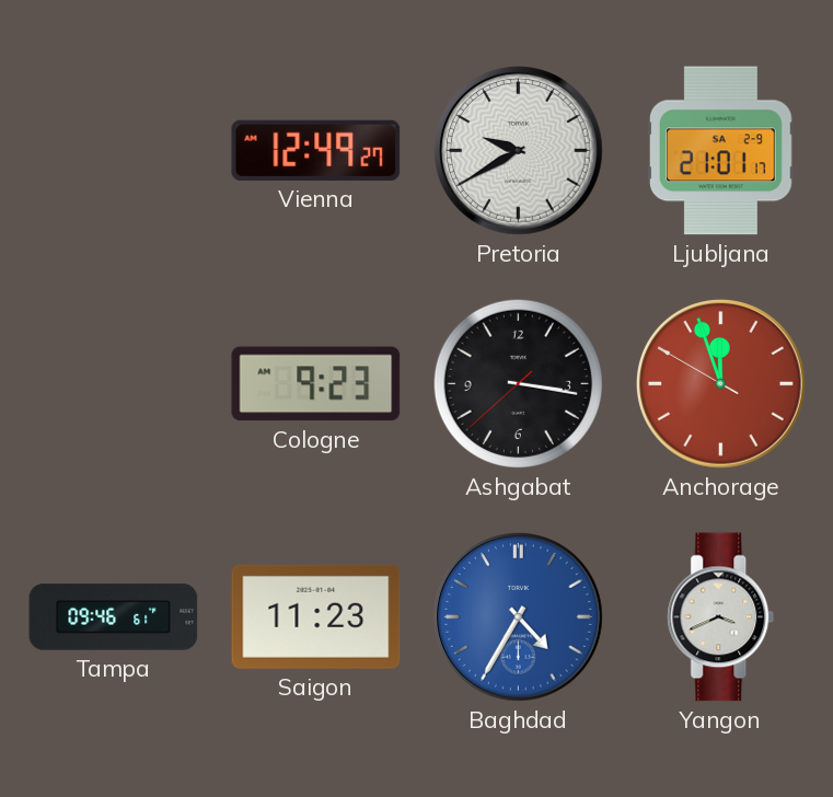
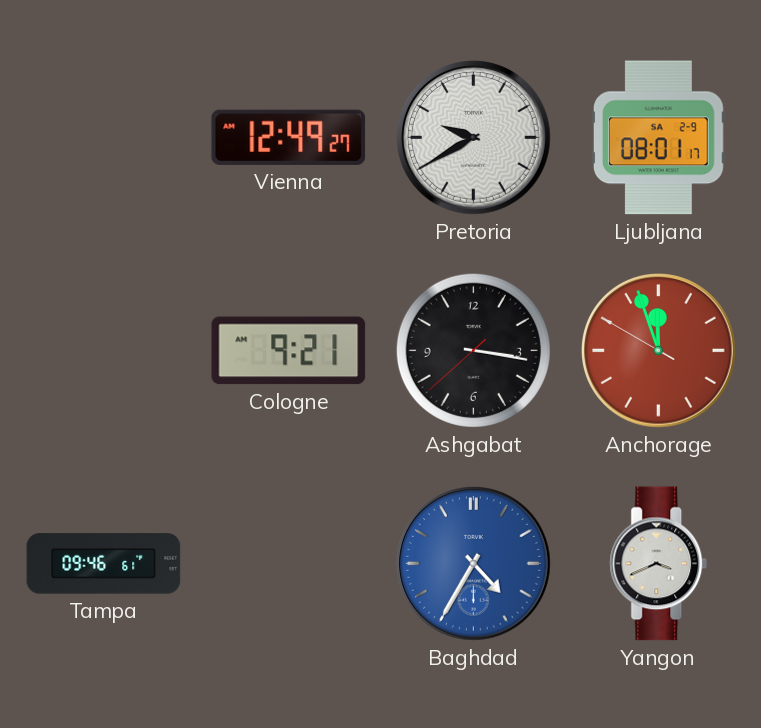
Ljubljana: 21:01 -> 08:01 (658, 138)
Cologne: 9:23 -> 9:21 (289, 351)
Saigon: 11:23 -> none (316, 616)
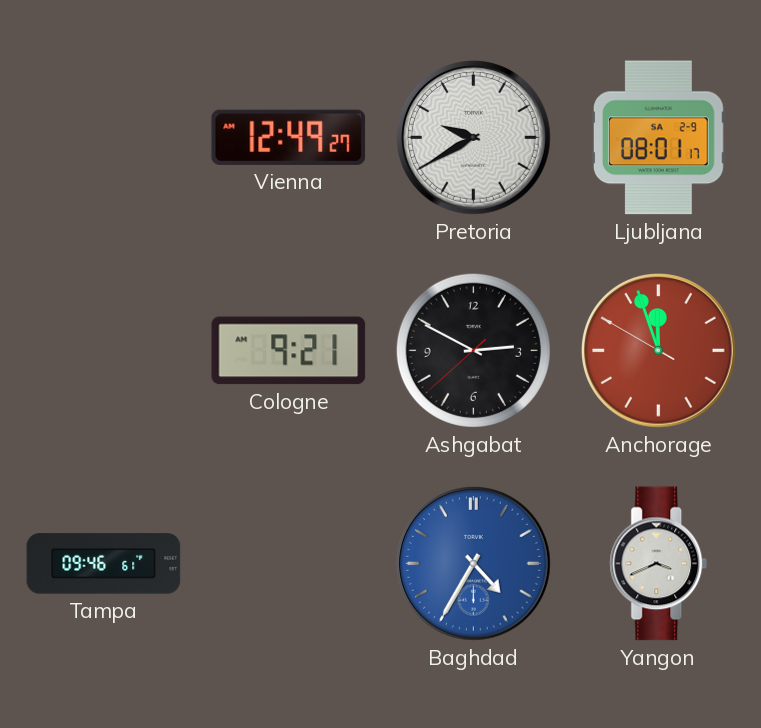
Ashgabat: 3:16 -> 2:49 (473, 350)
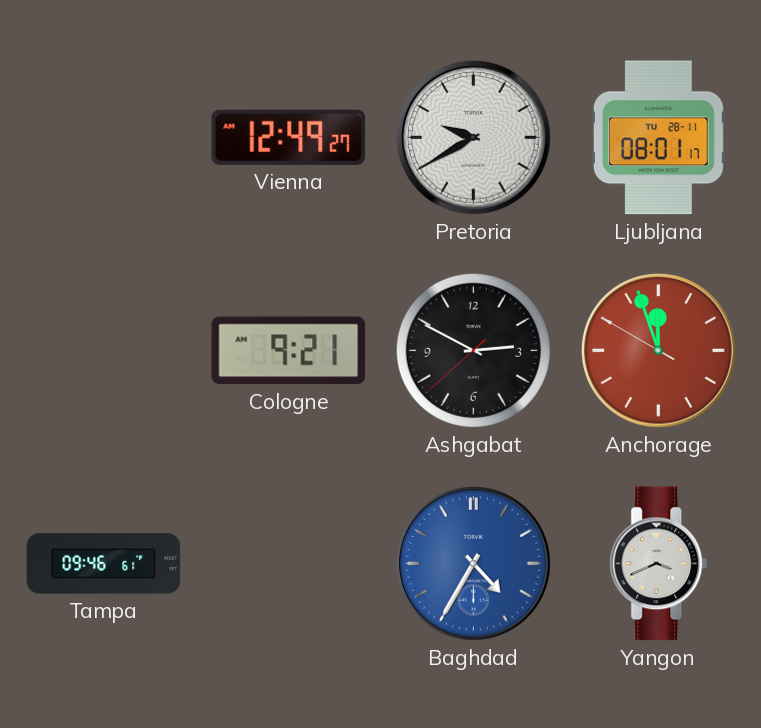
Ljubljana date: SA 2-9 -> TU 28-11 (658, 138)
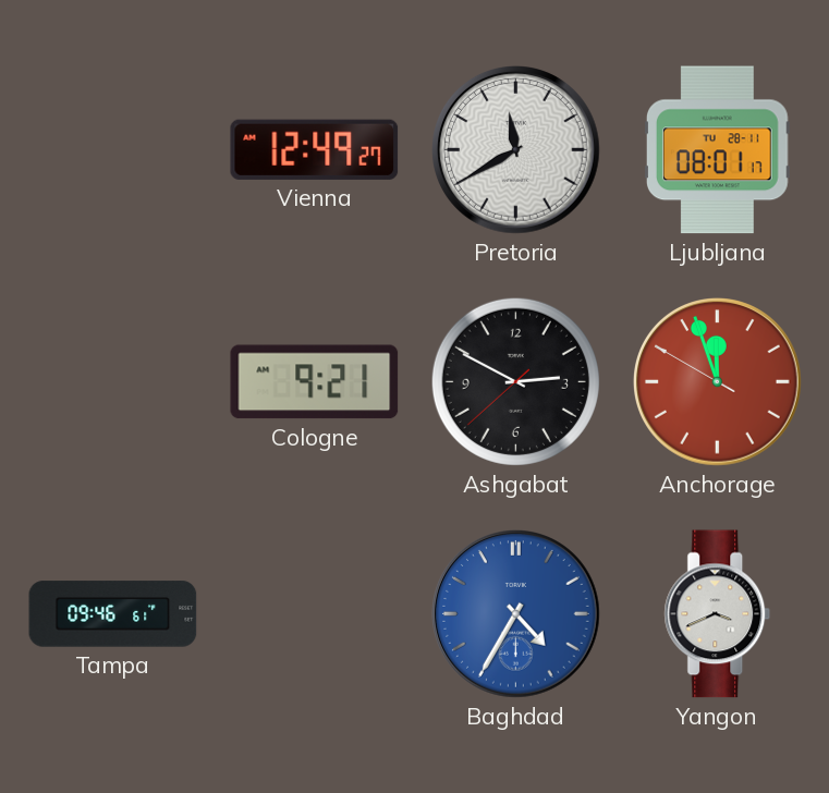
Pretoria: 9:40 -> 11:40 (516, 150)
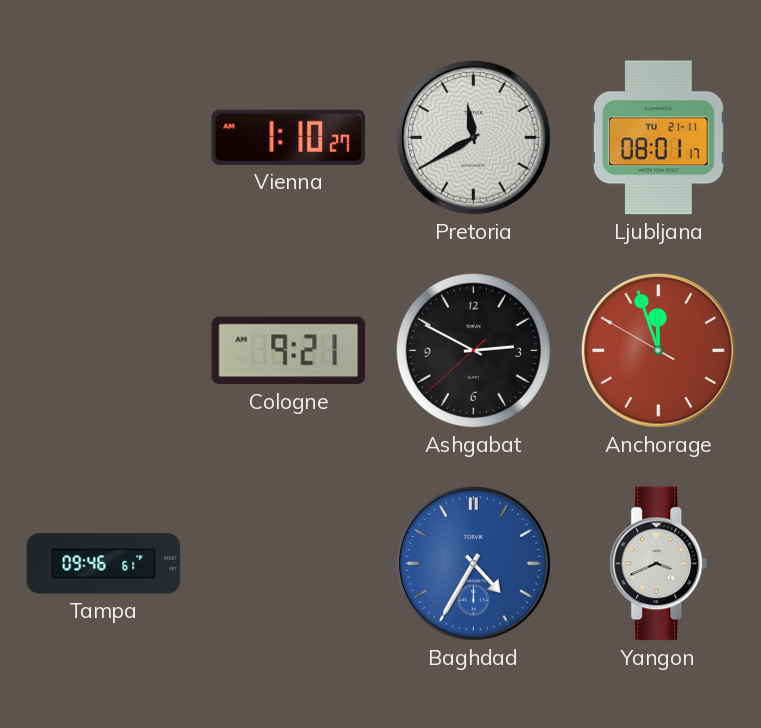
Vienna: 12:49 -> 1:10 (289, 137)
Ljubljana date: TU 28-11 -> TU 21-11 (658, 138)
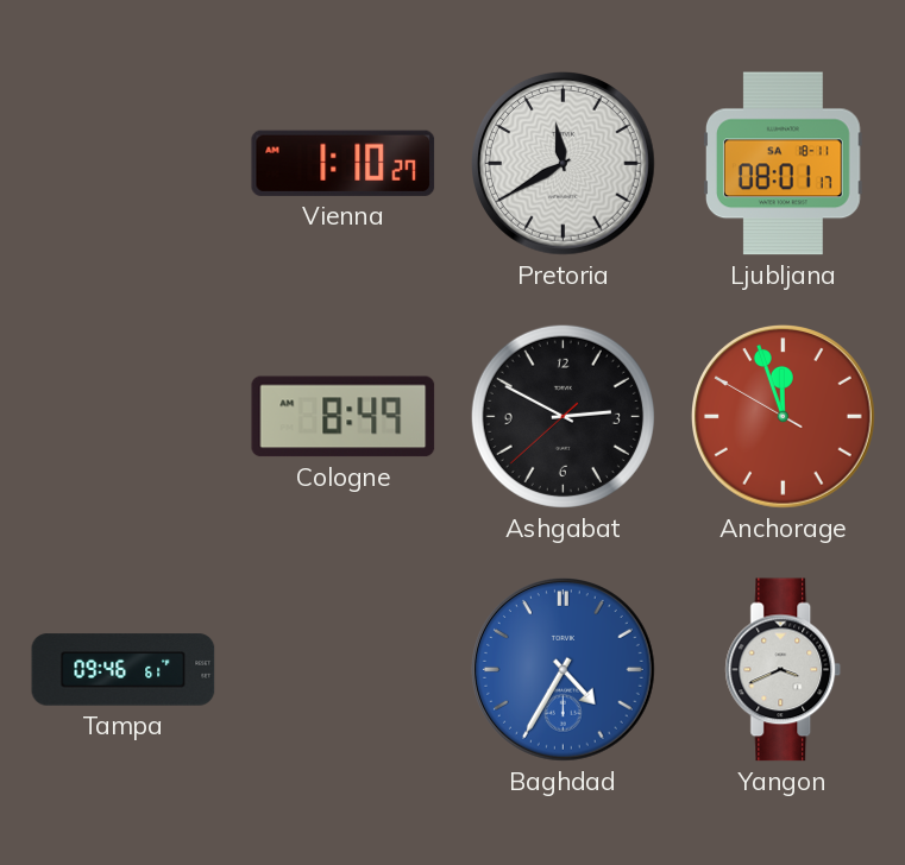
Ljubljana date: TU 21-11 -> SA 18-11 (783, 164)
Cologne: 9:21 -> 8:49 (344, 417)
